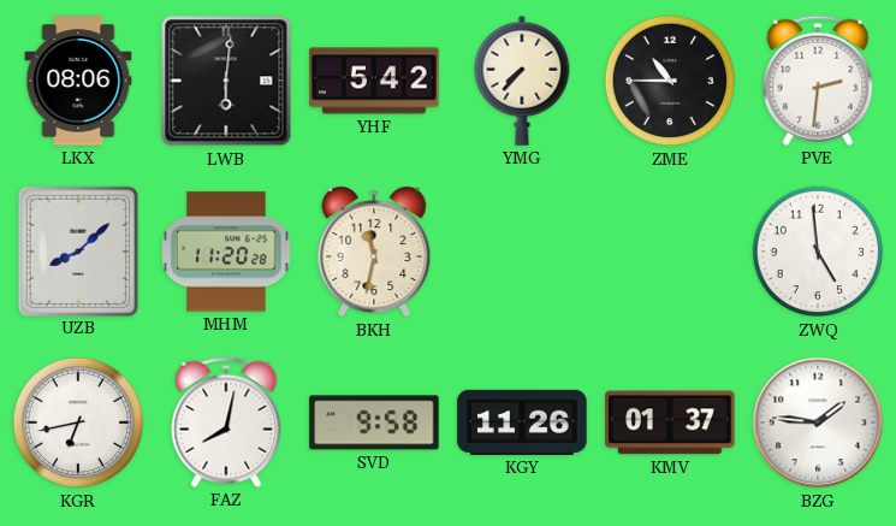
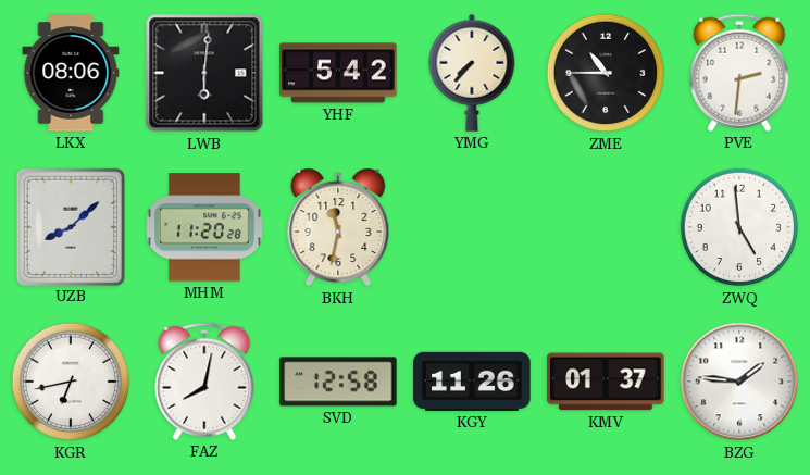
SVD: 9:58 -> 12:58 (338, 382)
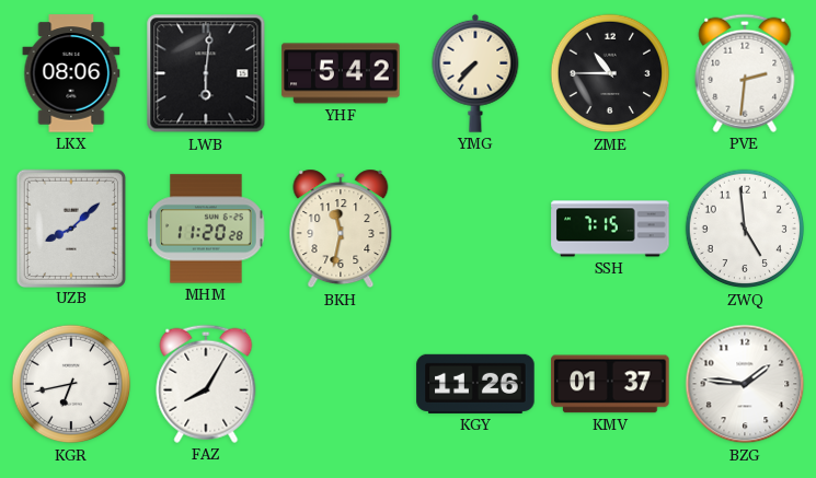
SSH: none -> 7:15 (610, 229)
FAZ: 8:02 -> 8:05 (206, 384)
SVD: 12:58 -> none (338, 382)
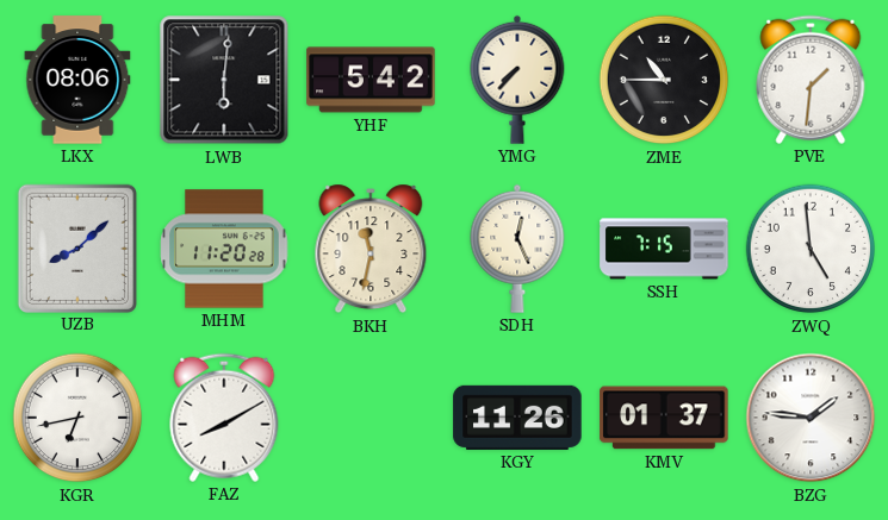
PVE: 2:31 -> 1:31 (811, 80)
SDH: none -> 12:26 (517, 249)
FAZ: 8:05 -> 8:10 (224, 418)
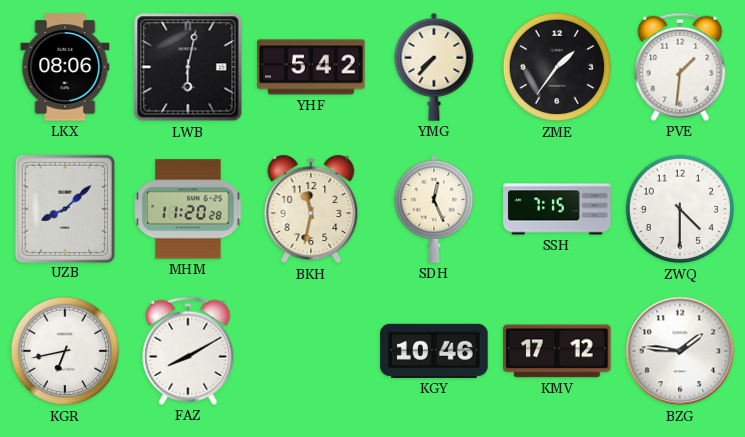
LWB: 6:01 -> 6:02 (188, 67)
ZME: 10:45 -> 1:36 (557, 67)
ZWQ: 4:59 -> 4:30 (680, 209)
KGY: 11:26 -> 10:46 (434, 351)
KMV: 01:37 -> 17:12 (557, 351)
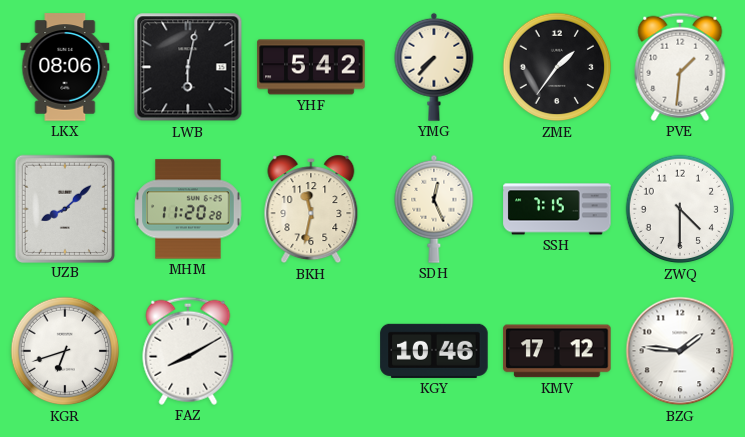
KGR: 6:43 -> 6:42 (65, 351)
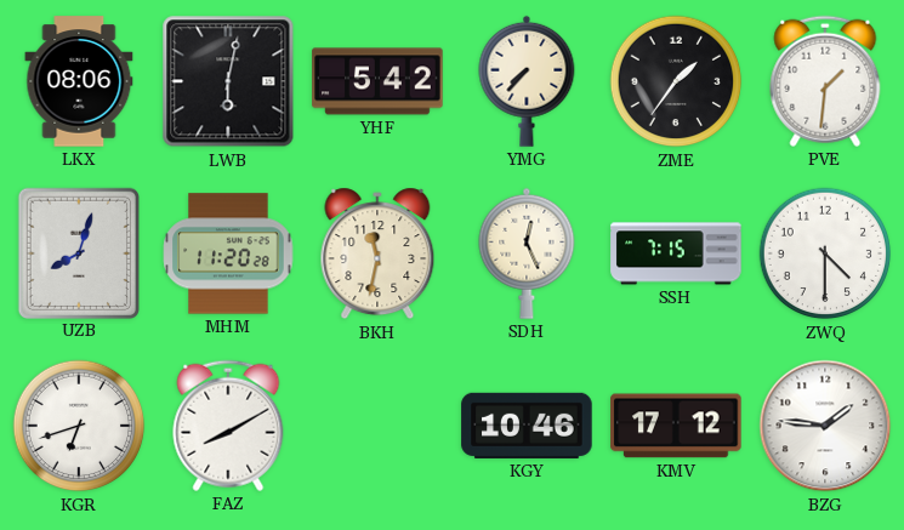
UZB: 8:08 -> 8:03 (78, 252)
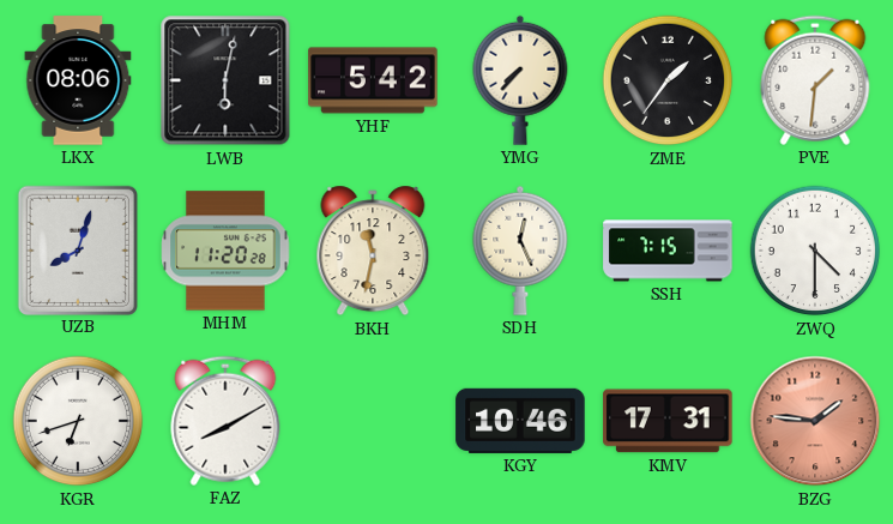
KMV: 17:12 -> 17:31 (668, 421)
BZG dial: white -> salmon (815, 421)
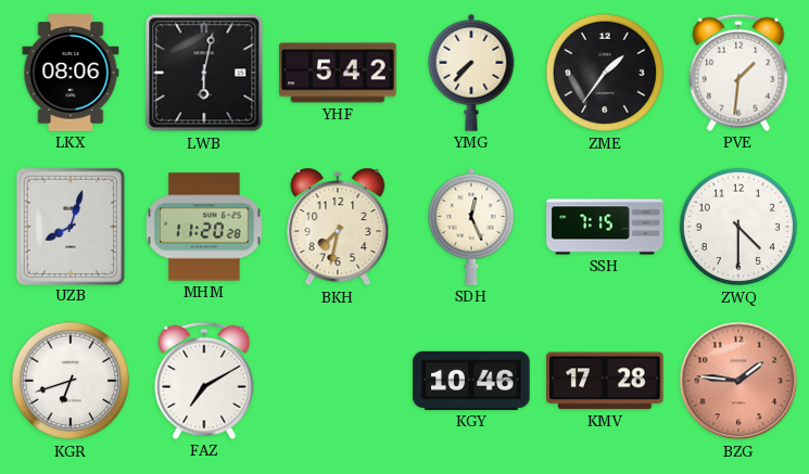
BKH: 11:32 -> 7:32 (338, 227)
FAZ: 8:10 -> 7:10 (204, 381)
KMV: 17:31 -> 17:28 (605, 381)
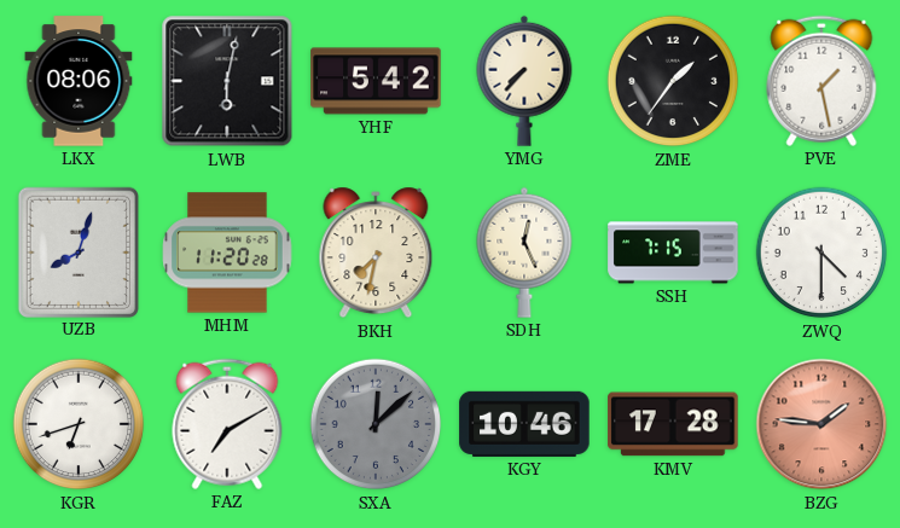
PVE: 1:31 -> 1:28 (821, 81)
SXA: none -> 12:08 (376, 424)
